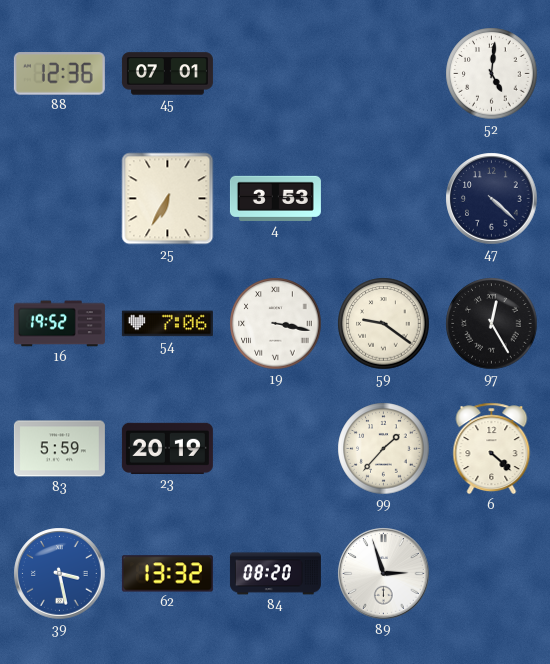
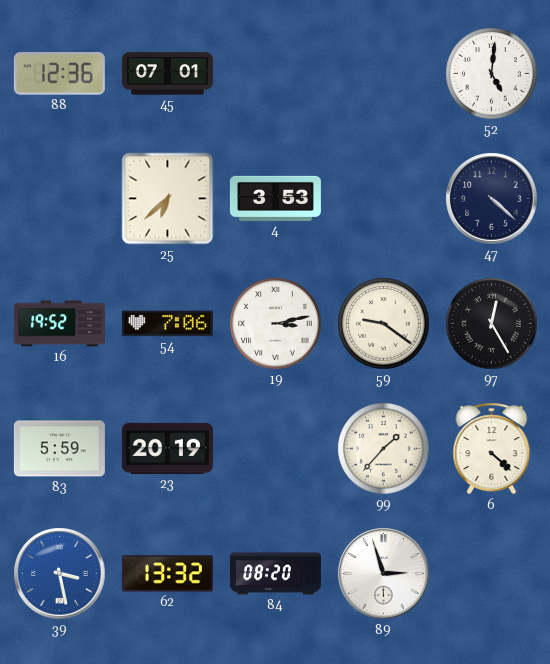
25: 6:35 -> 6:38 (168, 199)
19: 3:17 -> 3:13 (276, 324)
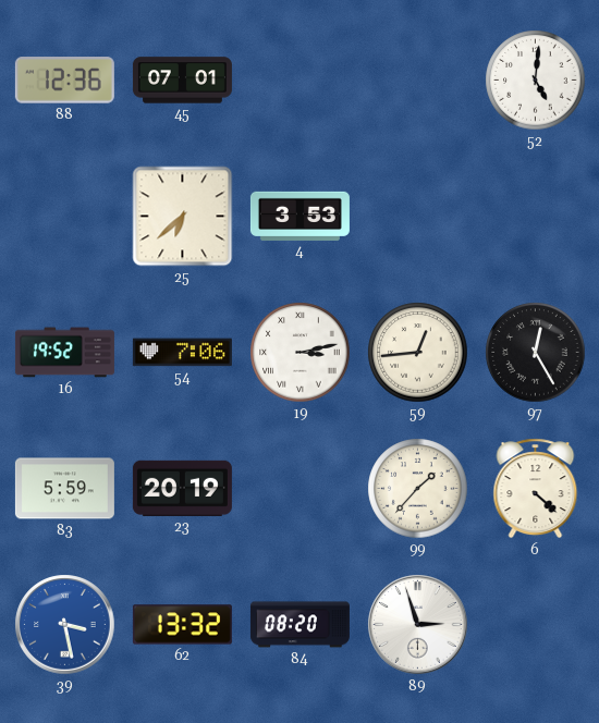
47: 4:22 -> none (492, 199)
59: 9:21 -> 12:44 (418, 353)
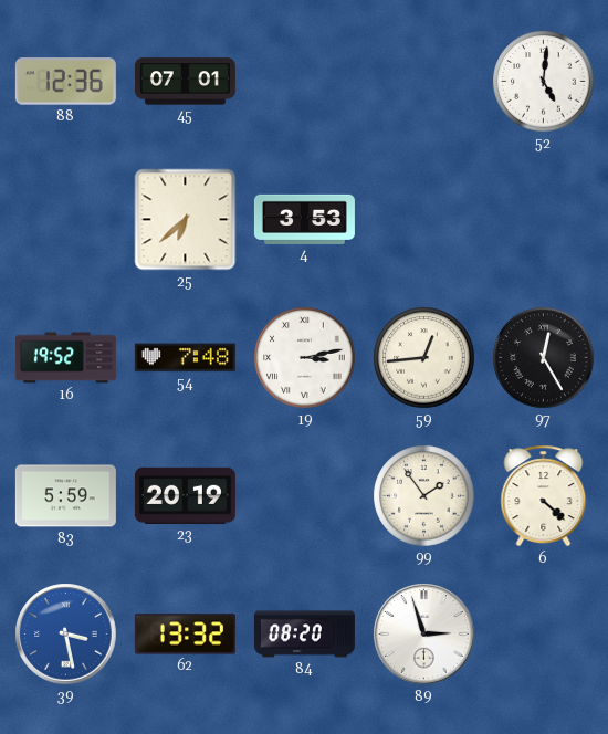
54: 7:06 -> 7:48 (185, 358)
99: 1:37 -> 1:54 (424, 496)
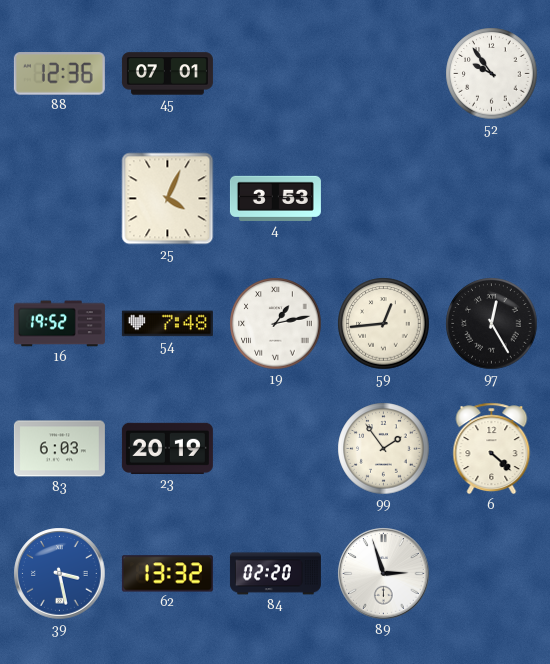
52: 5:01 -> 9:54 (492, 74)
25: 6:38 -> 4:04 (168, 199)
19: 3:13 -> 1:13 (276, 324)
83: 5:59 -> 6:03 (59, 449)
84: 08:20 -> 02:20 (275, 574)
